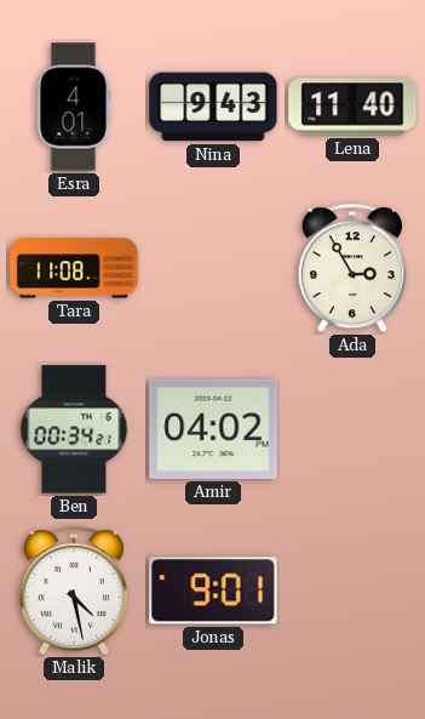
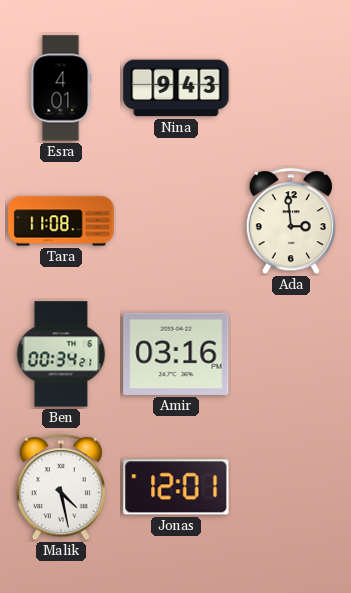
Lena: 11:40 -> none (352, 107)
Ada: 2:55 -> 2:59 (291, 222)
Amir: 04:02 -> 03:16 (176, 354)
Jonas: 9:01 -> 12:01 (176, 487)
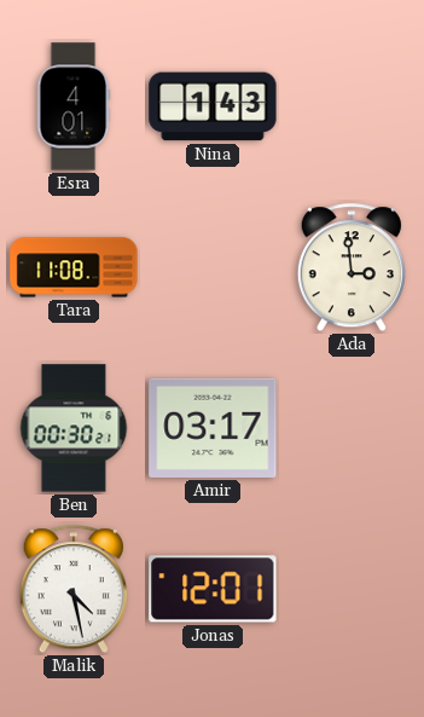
Nina: 9:43 -> 1:43 (213, 106)
Ben: 00:34 -> 00:30 (74, 428)
Amir: 03:16 -> 03:17 (213, 428)
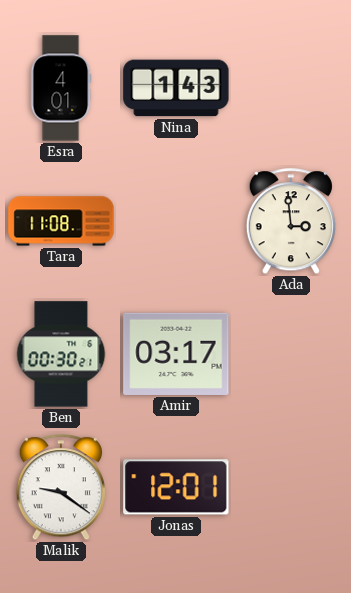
Malik: 4:28 -> 9:21 (61, 488)
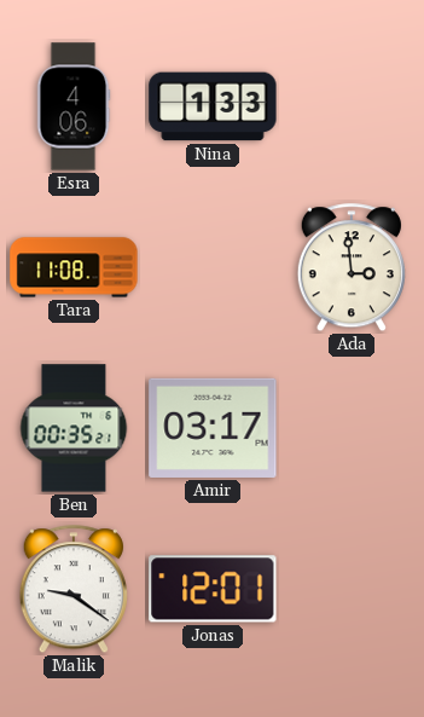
Esra: 4:01 -> 4:06 (74, 106)
Nina: 1:43 -> 1:33 (213, 106)
Ben: 00:30 -> 00:35 (74, 428)
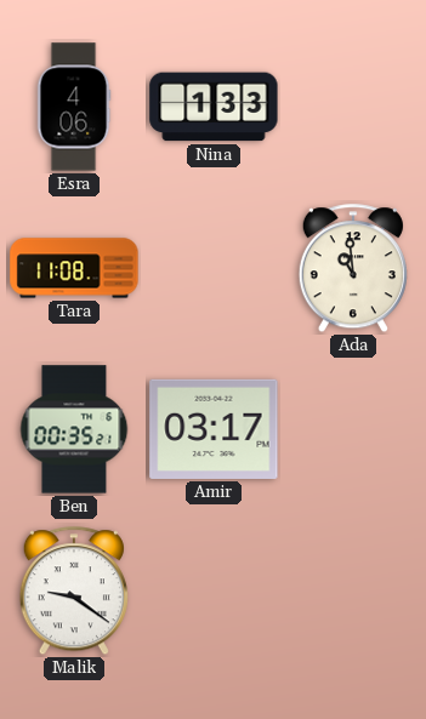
Ada: 2:59 -> 10:59 (353, 269)
Jonas: 12:01 -> none (213, 589)
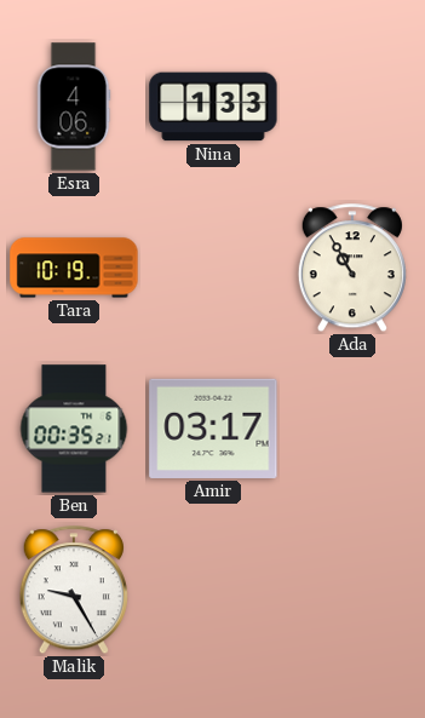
Tara: 11:08 -> 10:19 (74, 268)
Ada: 10:59 -> 10:55 (352, 269)
Malik: 9:21 -> 9:25 (74, 591)
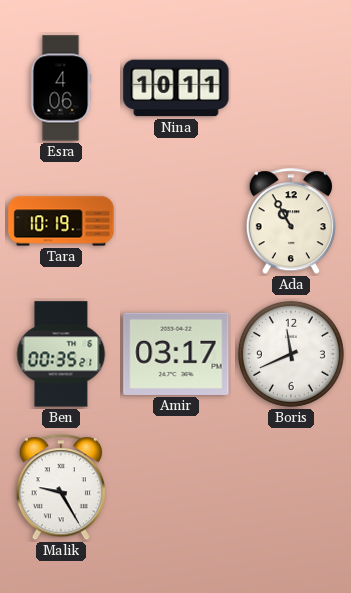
Nina: 1:33 -> 10:11 (176, 88)
Boris: none -> 11:41 (291, 354)
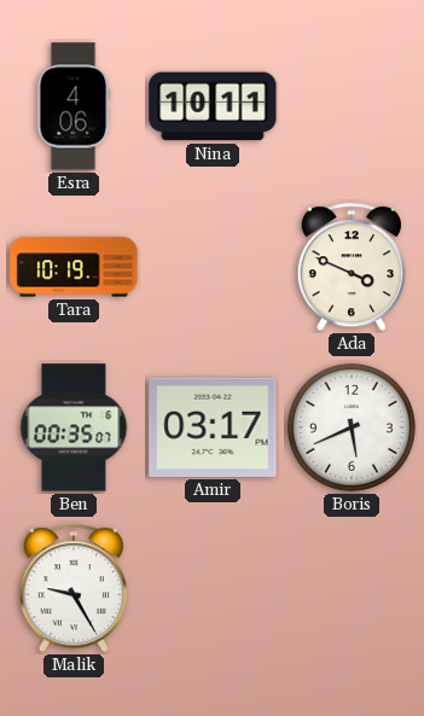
Ada: 10:55 -> 3:49 (352, 268)
Ben: 00:35:21 -> 00:35:07 (74, 427)
Boris: 11:41 -> 5:41 (352, 427)
